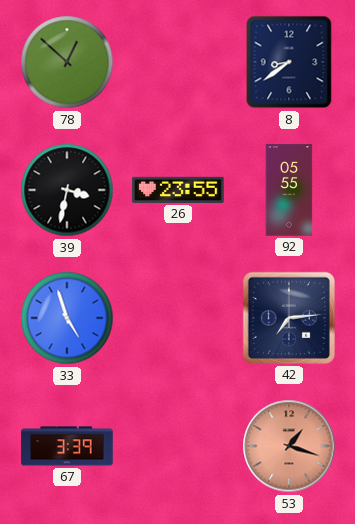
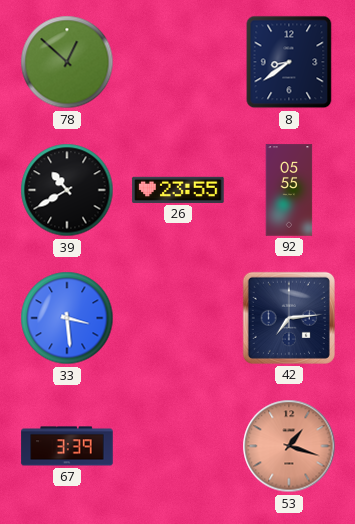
39: 3:32 -> 10:40 (67, 190)
33: 4:57 -> 3:29 (67, 318)
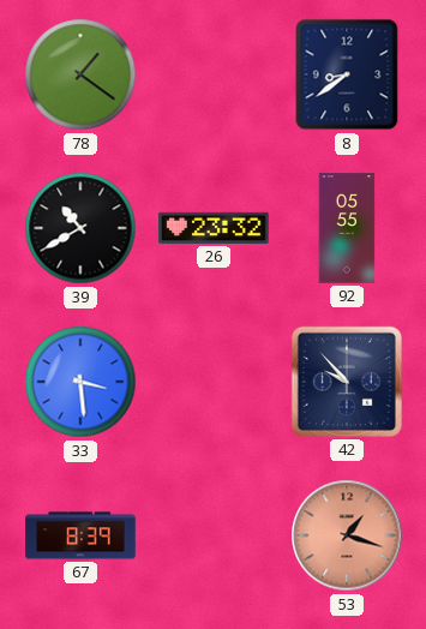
78: 12:52 -> 1:21 (80, 74)
26: 23:55 -> 23:32 (214, 228)
42: 7:14 -> 9:53 (347, 382)
67: 3:39 -> 8:39 (80, 535)
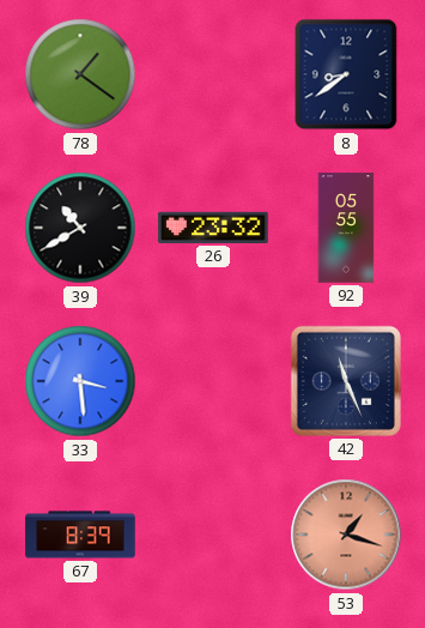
42: 9:53 -> 11:26 (346, 381)
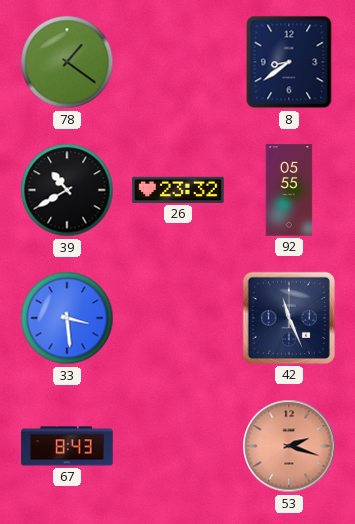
67: 8:39 -> 8:43 (67, 446)
53: 1:18 -> 2:18 (289, 446)
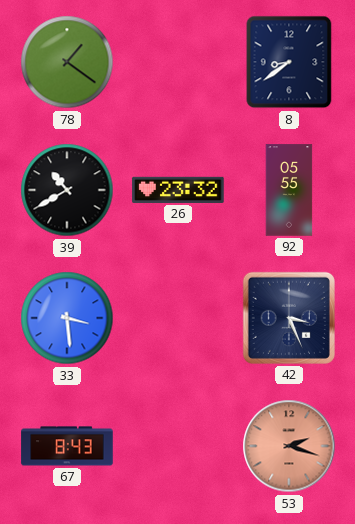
42: 11:26 -> 3:26 (289, 318)
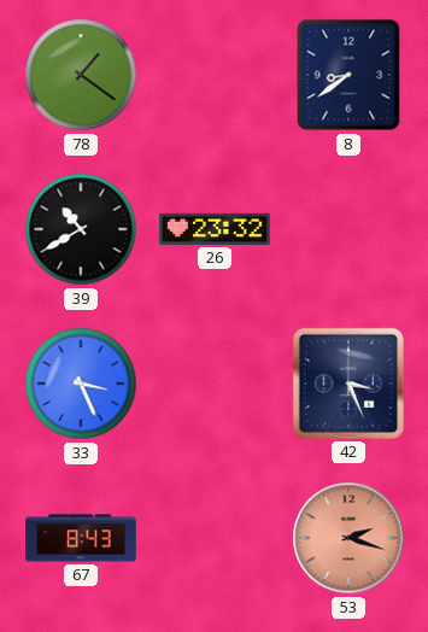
92: 05:55 -> none (289, 190)
33: 3:29 -> 3:26 (81, 384)
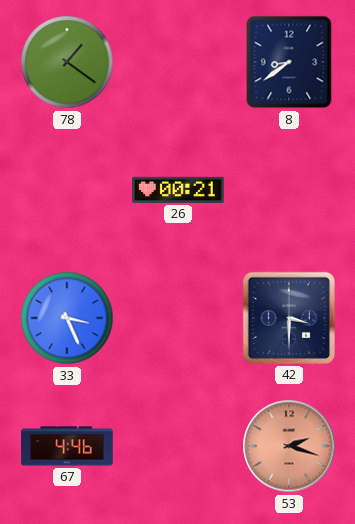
39: 10:40 -> none (81, 229)
26: 23:32 -> 00:21 (178, 190)
42: 3:26 -> 3:30 (289, 318)
67: 8:43 -> 4:46 (67, 446)
